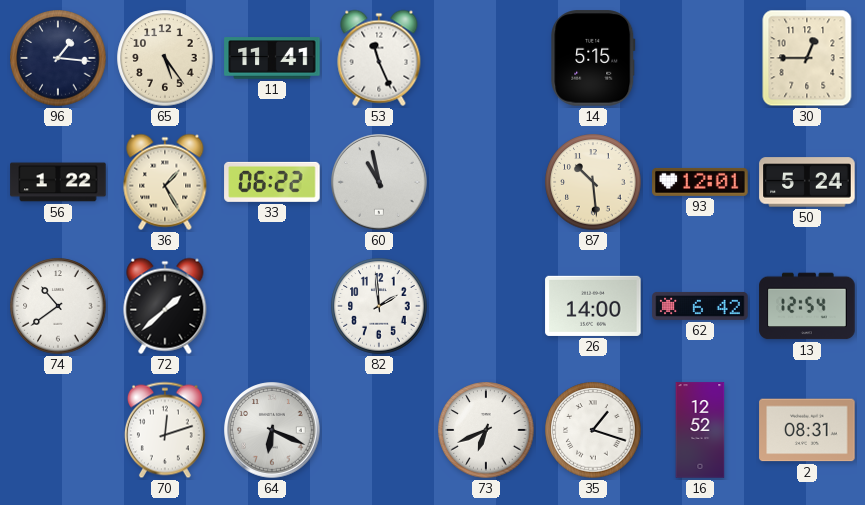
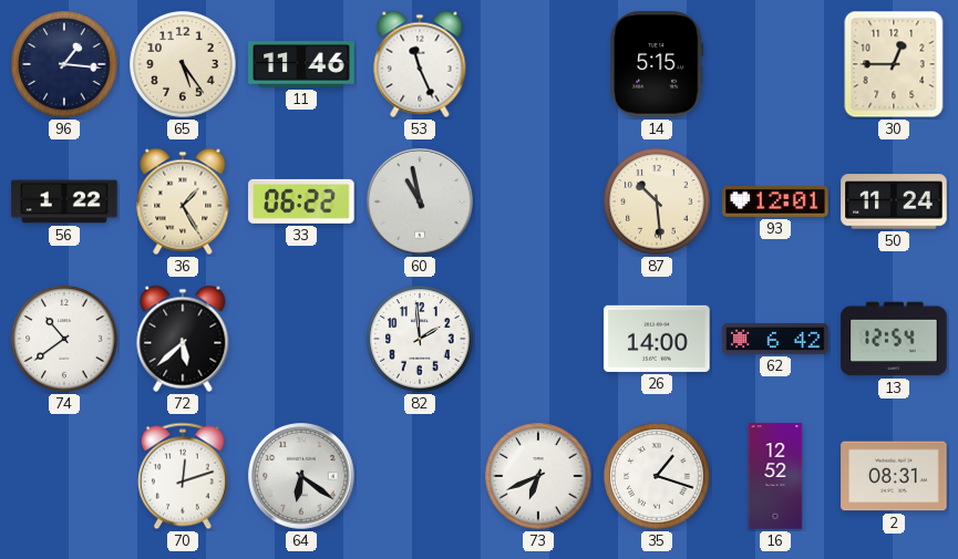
11: 11:41 -> 11:46 (301, 64)
50: 5:24 -> 11:24 (894, 201)
72: 1:38 -> 5:38 (183, 339)
64: 6:19 -> 6:21 (301, 476)
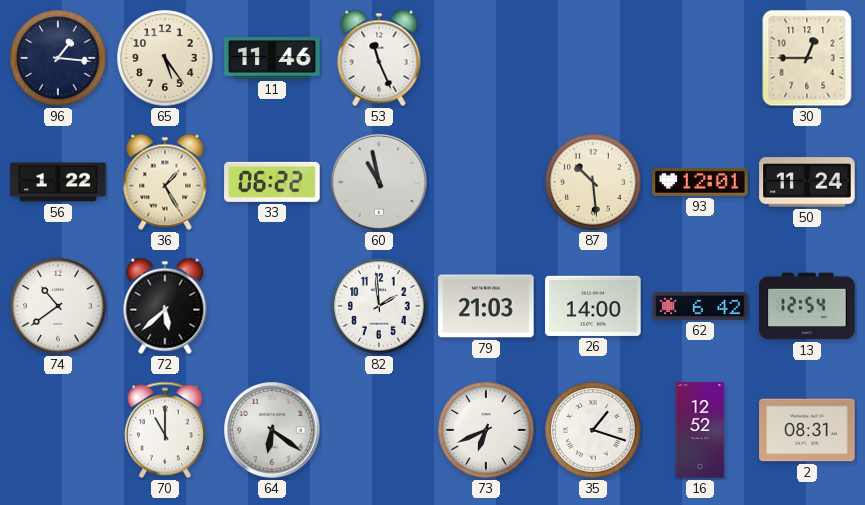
14: 5:15 -> none (657, 64)
79: none -> 21:03 (486, 306)
70: 12:12 -> 11:00 (165, 430)
